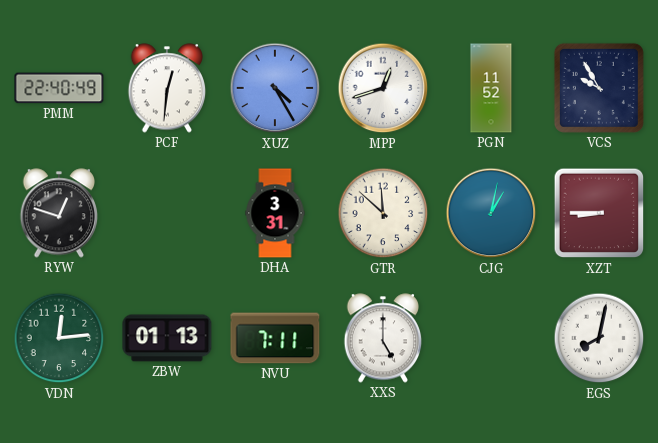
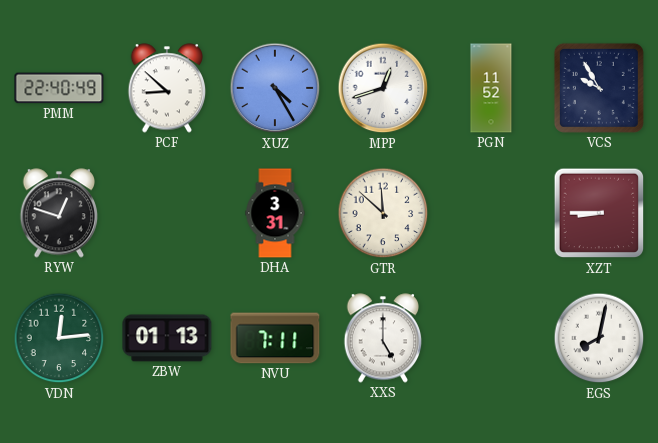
PCF: 12:31 -> 8:52 (167, 88)
CJG: 1:02 -> none (491, 213)
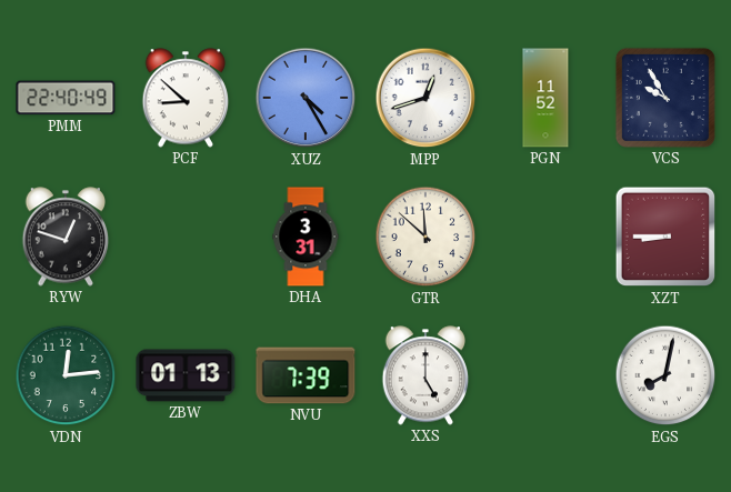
NVU: 7:11 -> 7:39 (306, 375)
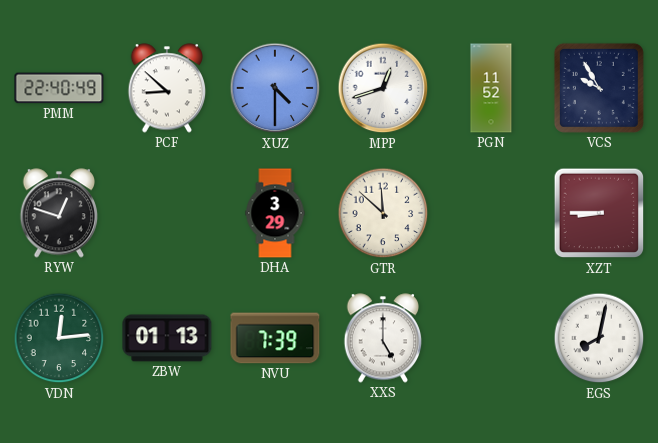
XUZ: 4:25 -> 4:30 (275, 88)
DHA: 3:31 -> 3:29 (275, 213)
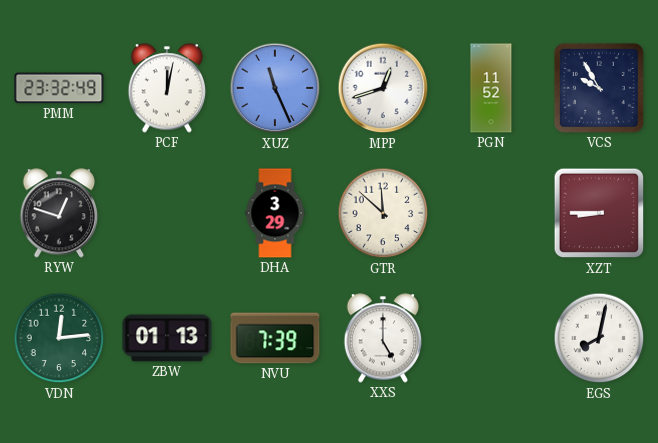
PMM: 22:40 -> 23:32 (59, 88)
PCF: 8:52 -> 12:02 (167, 88)
XUZ: 4:30 -> 11:26 (275, 88)
